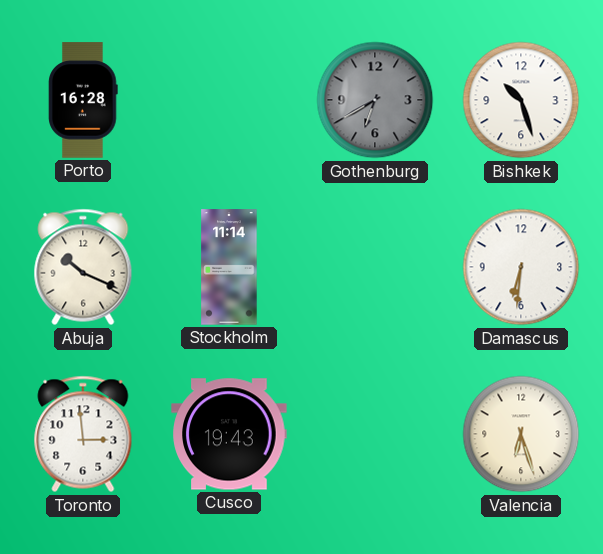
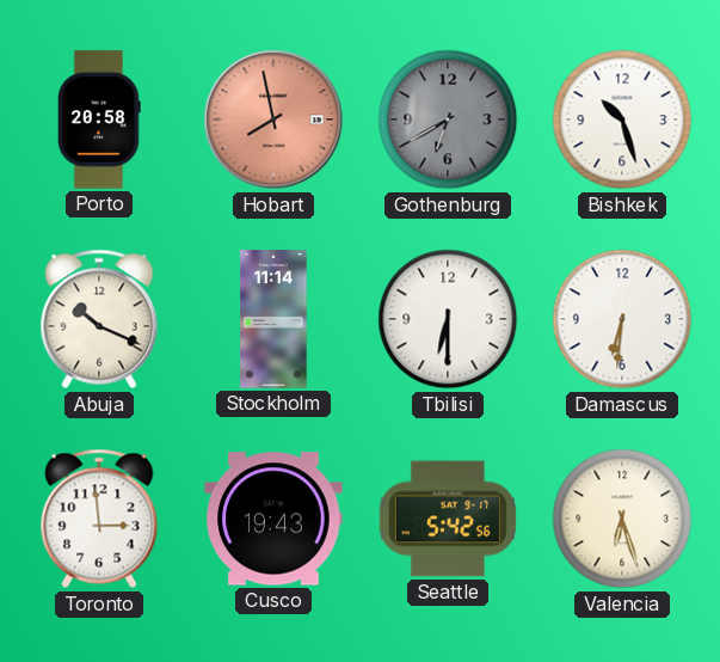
Porto: 16:28 -> 20:58 (99, 119)
Hobart: none -> 7:58 (273, 119)
Tbilisi: none -> 6:30 (448, 319)
Seattle: none -> 5:42 (448, 519)
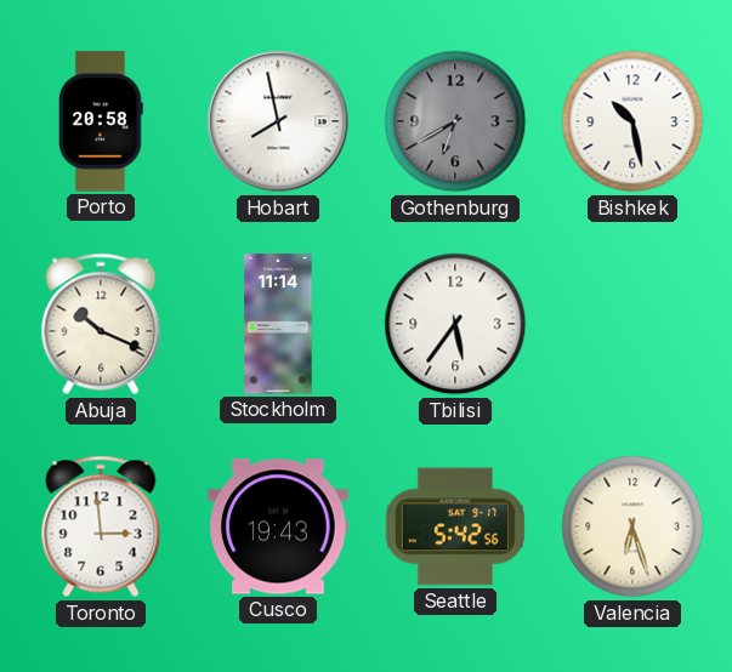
Hobart dial: salmon -> white (278, 121)
Bishkek: 10:27 -> 10:28 (632, 121)
Tbilisi: 6:30 -> 5:36 (455, 324)
Damascus: 6:31 -> none (622, 319)
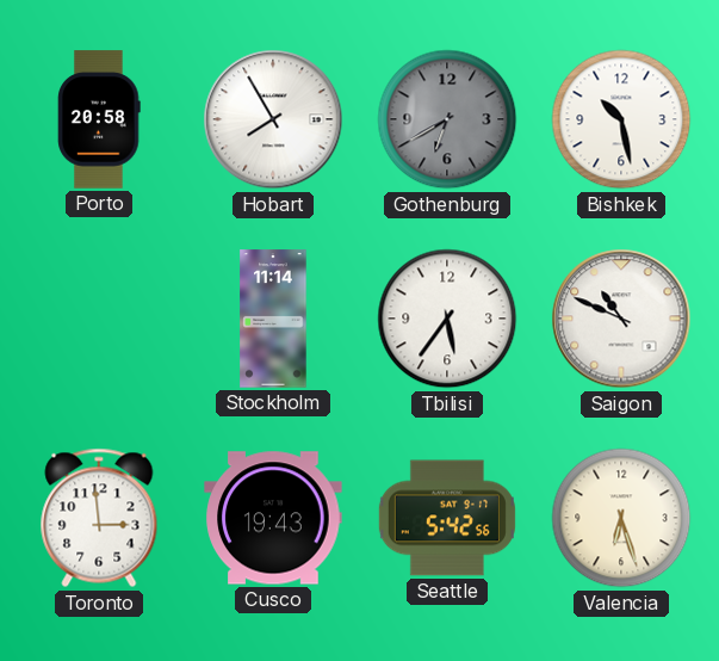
Hobart: 7:58 -> 7:55 (273, 119)
Abuja: 10:19 -> none (101, 324)
Saigon: none -> 10:49 (621, 319)
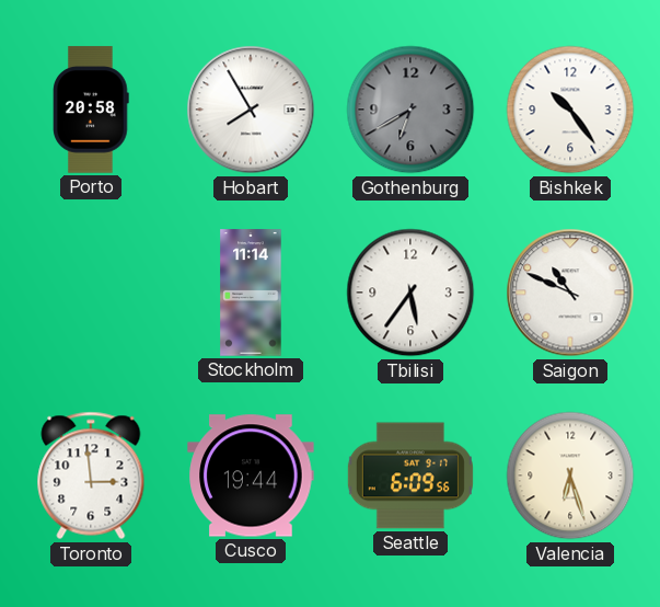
Bishkek: 10:28 -> 10:24 (570, 110)
Cusco: 19:43 -> 19:44 (251, 476)
Seattle: 5:42 -> 6:09 (410, 476)
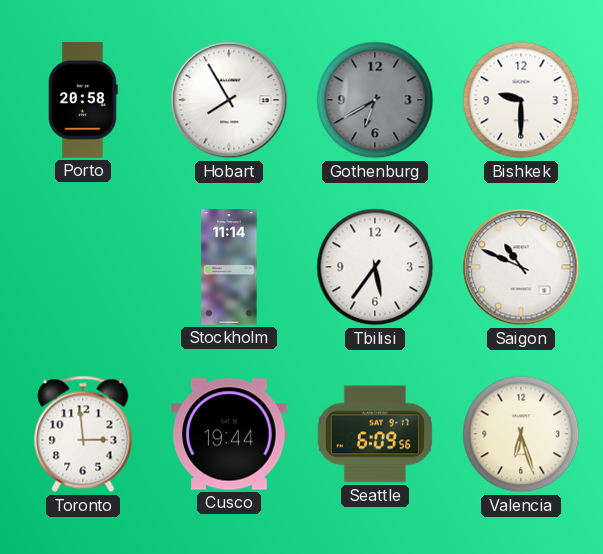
Bishkek: 10:24 -> 9:30 (521, 100)
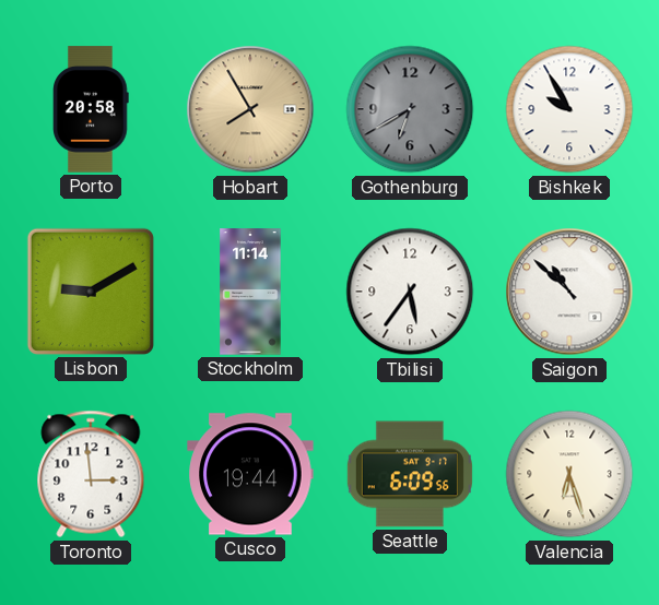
Hobart dial: white -> champagne (250, 109)
Bishkek: 9:30 -> 9:55 (569, 109)
Lisbon: none -> 9:10 (91, 292)
Saigon: 10:49 -> 10:52 (569, 292)
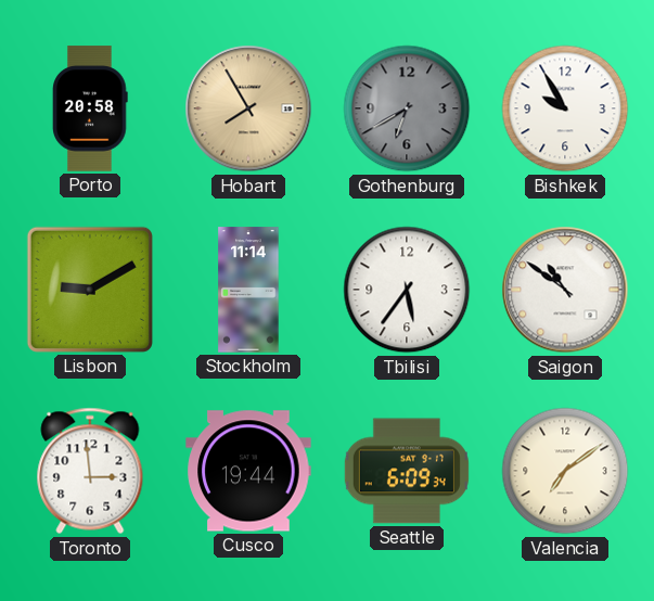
Saigon: 10:52 -> 10:51 (565, 290)
Seattle: 6:09:56 -> 6:09:34 (407, 471)
Valencia: 6:27 -> 7:09 (565, 471)
